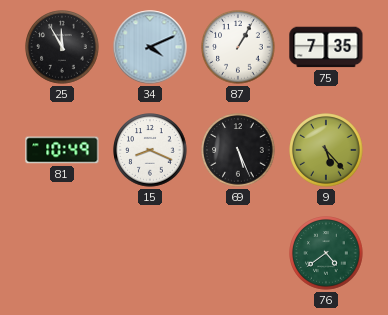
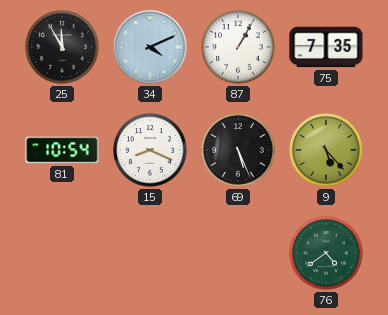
81: 10:49 -> 10:54 (62, 150)
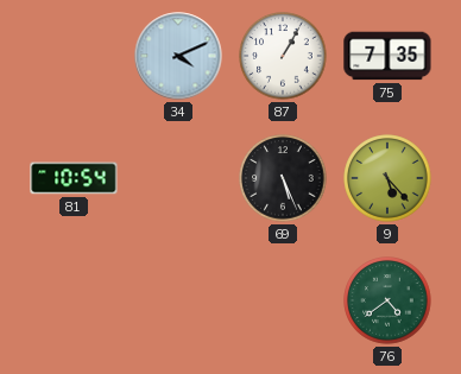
25: 11:55 -> none (62, 47)
15: 8:19 -> none (150, 150)
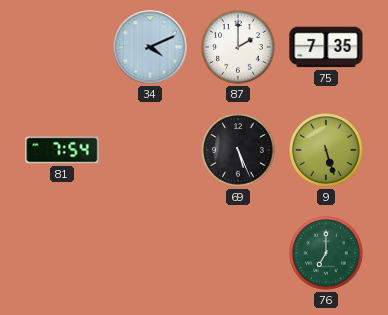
87: 1:05 -> 2:00 (238, 47)
81: 10:54 -> 7:54 (62, 150)
9: 5:23 -> 5:27 (326, 150)
76: 4:39 -> 7:00 (326, 253)
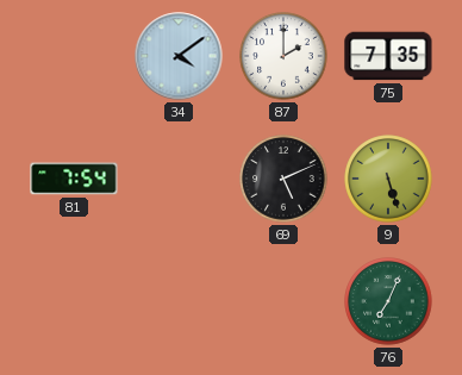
34: 4:11 -> 4:09 (179, 56)
69: 5:26 -> 5:11 (283, 179)
76: 7:00 -> 7:04 (388, 301)
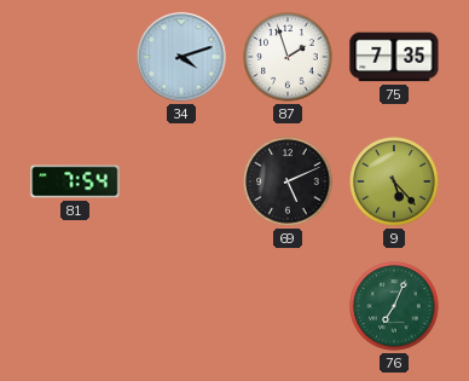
34: 4:09 -> 4:12 (181, 57)
87: 2:00 -> 1:57 (288, 57)
9: 5:27 -> 5:23 (394, 181)
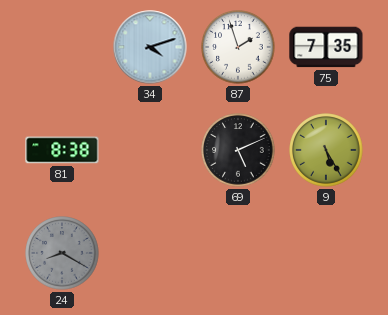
81: 7:54 -> 8:38 (62, 150)
9: 5:23 -> 5:25 (326, 150)
24: none -> 8:20 (62, 253)
76: 7:04 -> none (394, 306)
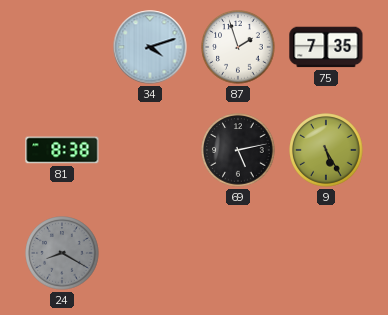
69: 5:11 -> 5:13 (238, 150)
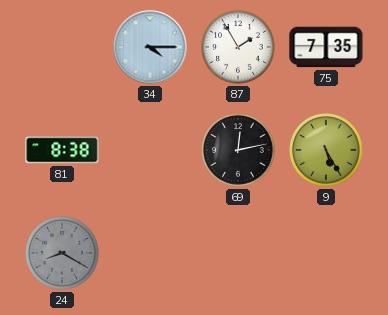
34: 4:12 -> 4:15 (150, 47)
87: 1:57 -> 1:55 (238, 47)
69: 5:13 -> 12:13 (238, 150)
